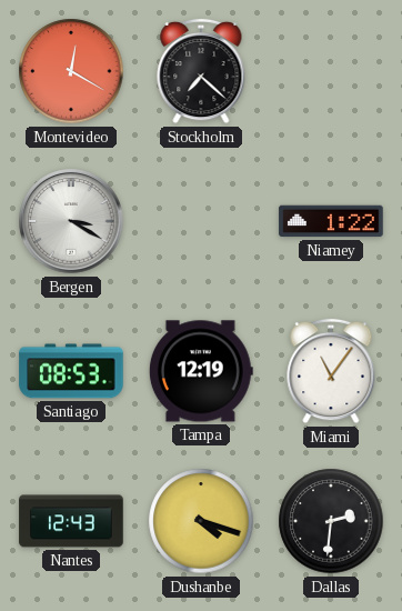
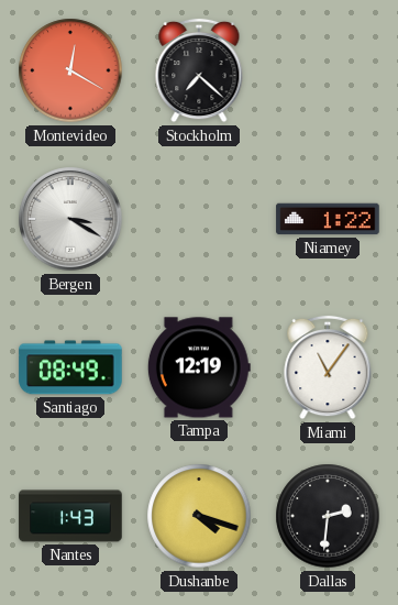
Santiago: 08:53 -> 08:49 (70, 367)
Nantes: 12:43 -> 1:43 (70, 516)
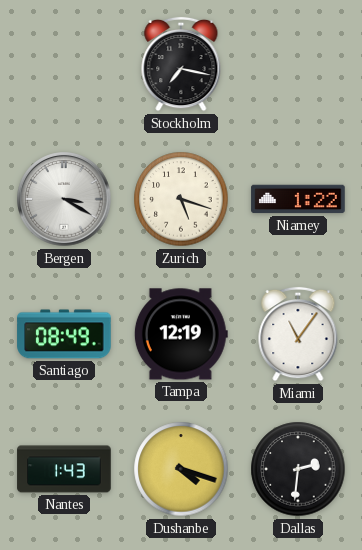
Montevideo: 12:20 -> none (70, 70)
Stockholm: 7:22 -> 7:17 (181, 64)
Zurich: none -> 5:18 (181, 199)
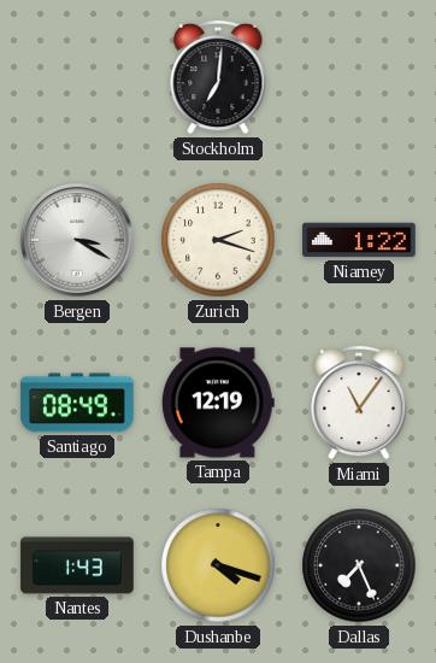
Stockholm: 7:17 -> 7:01 (218, 77)
Zurich: 5:18 -> 2:18 (218, 240)
Dallas: 2:31 -> 7:26 (359, 565)
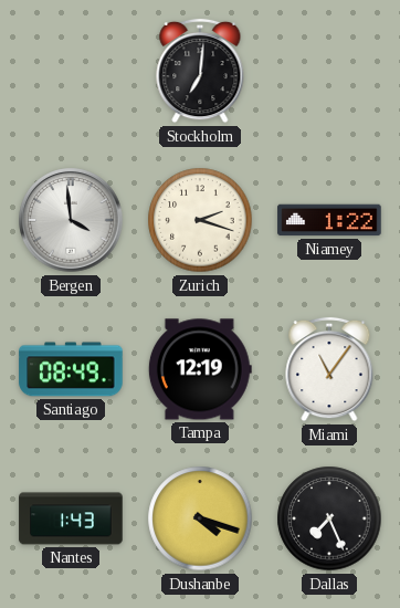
Bergen: 3:20 -> 3:59 (71, 220)
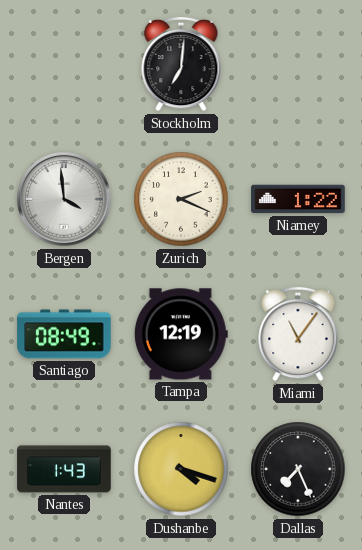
Zurich: 2:18 -> 2:19 (181, 199)
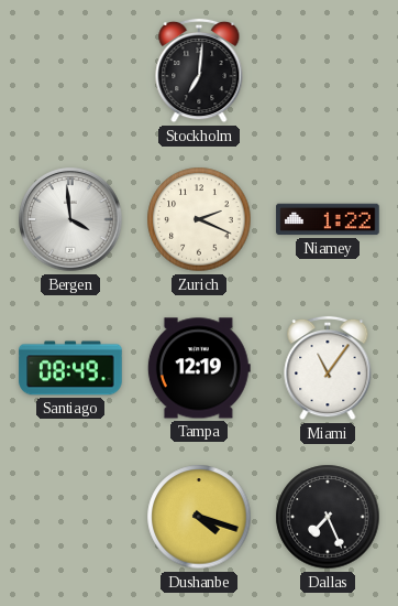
Nantes: 1:43 -> none (64, 469)
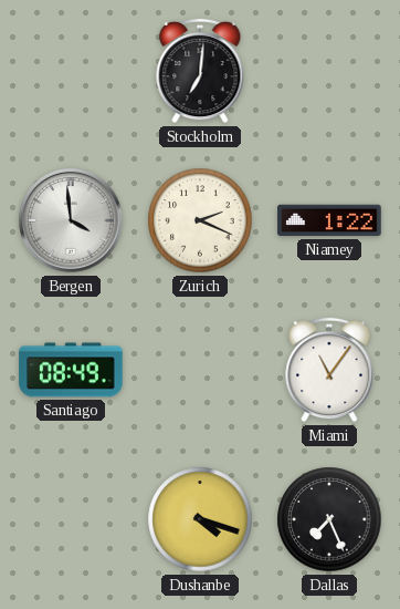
Tampa: 12:19 -> none (199, 368)
